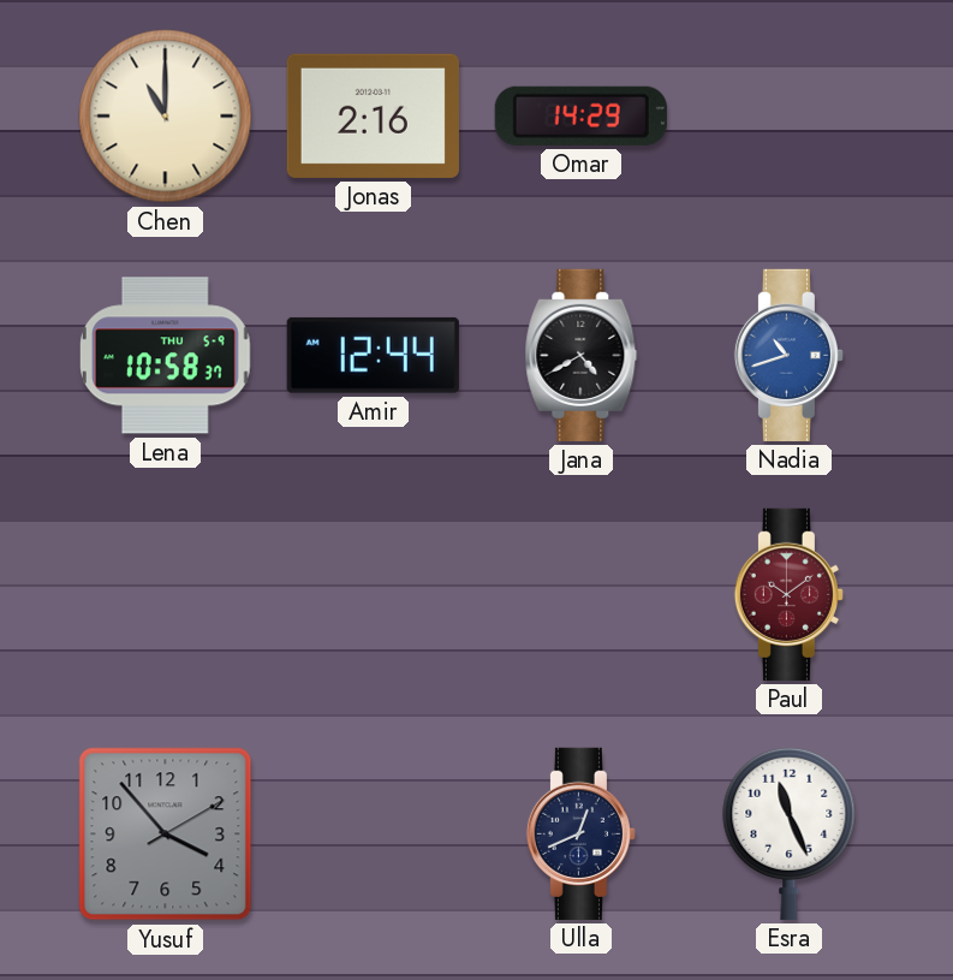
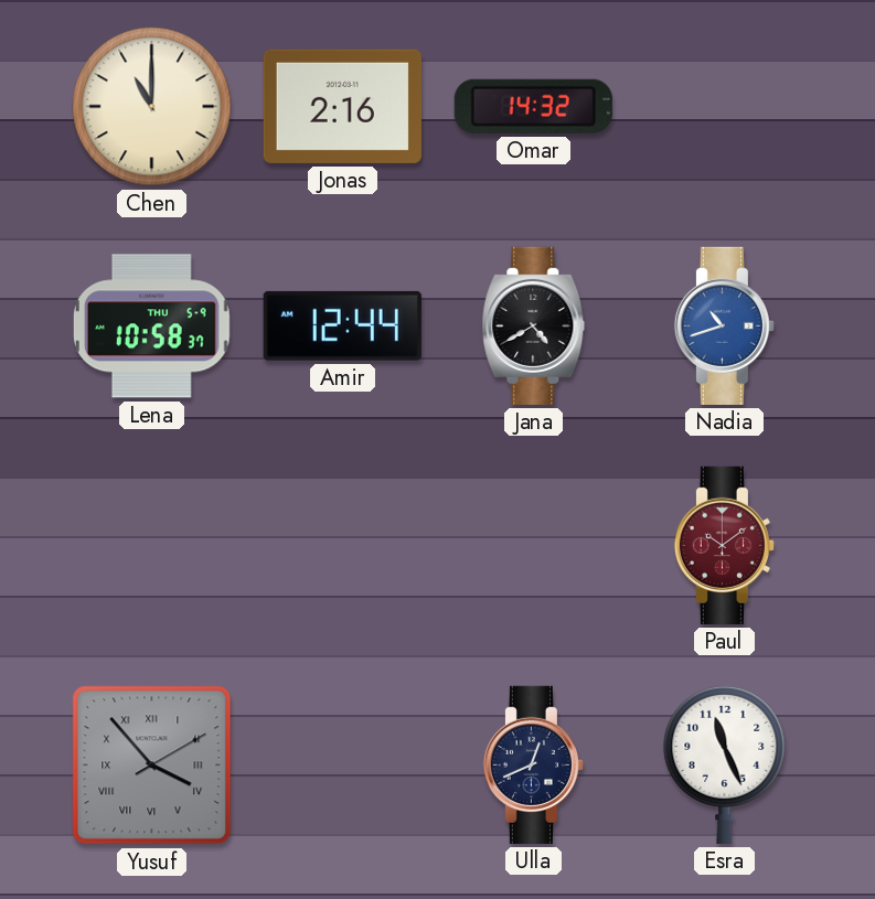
Omar: 14:29 -> 14:32 (533, 106)
Yusuf numerals: Arabic -> Roman (152, 766)
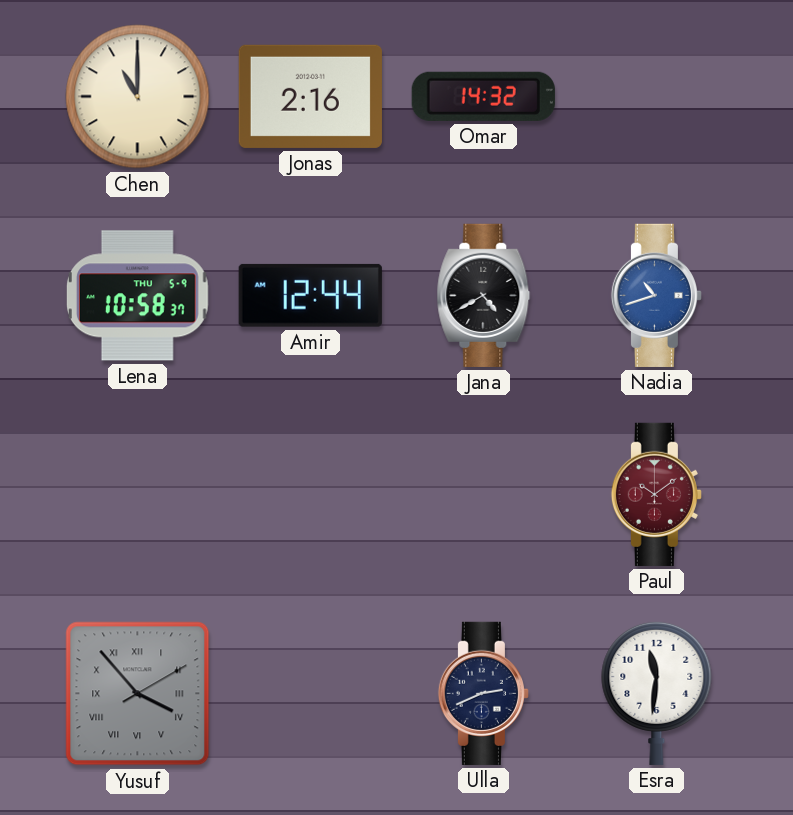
Ulla: 12:41 -> 2:41 (483, 693)
Esra: 11:26 -> 11:31 (657, 693)
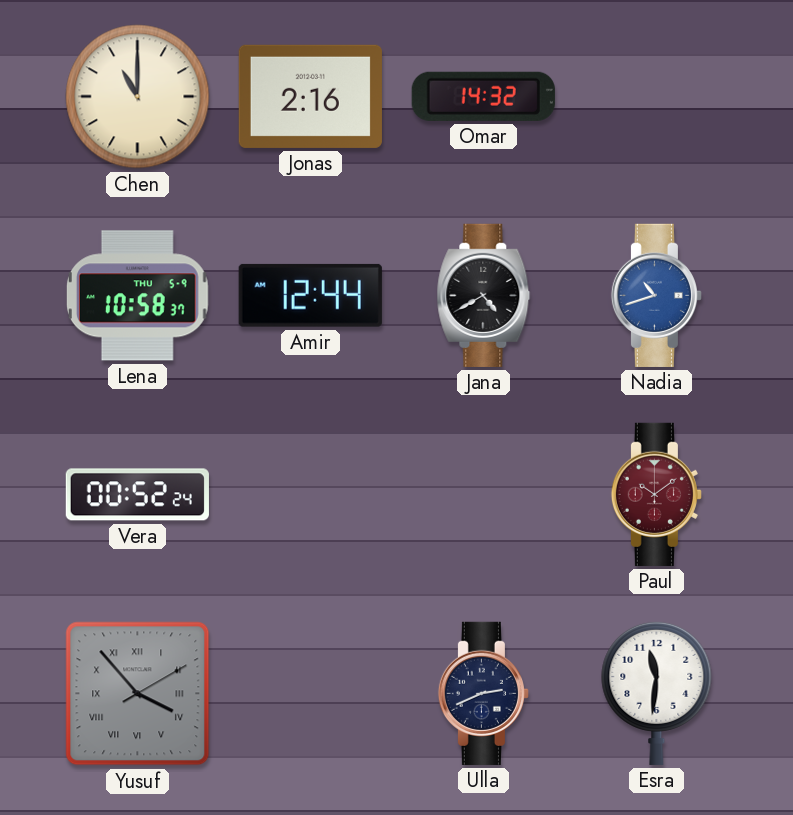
Vera: none -> 00:52 (137, 495)
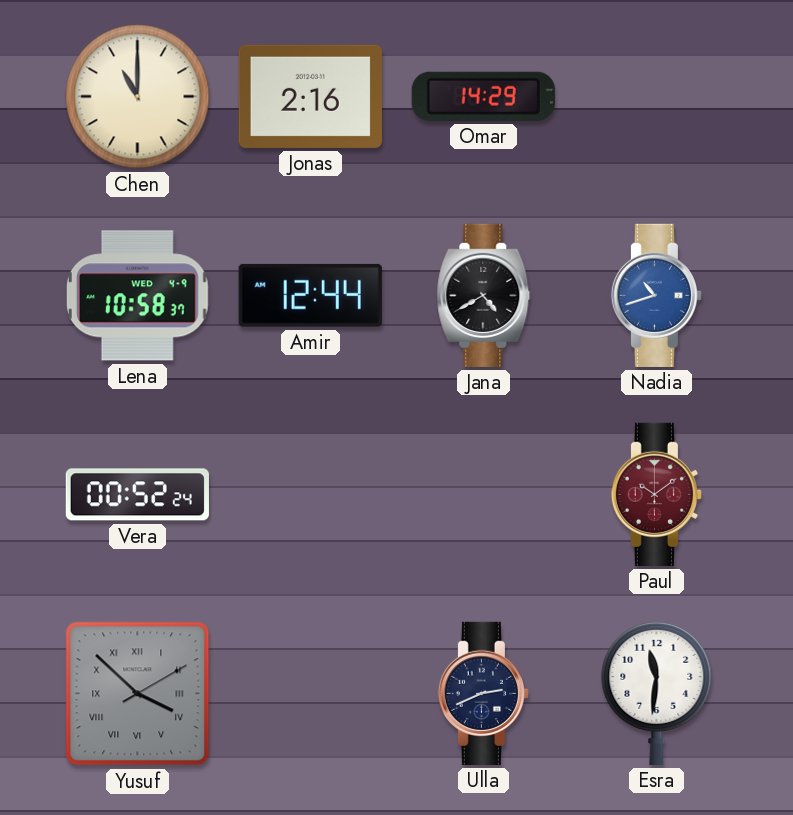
Omar: 14:32 -> 14:29 (483, 96)
Lena date: THU 5-9 -> WED 4-9 (137, 296)
Yusuf: 3:53 -> 3:52 (138, 694)
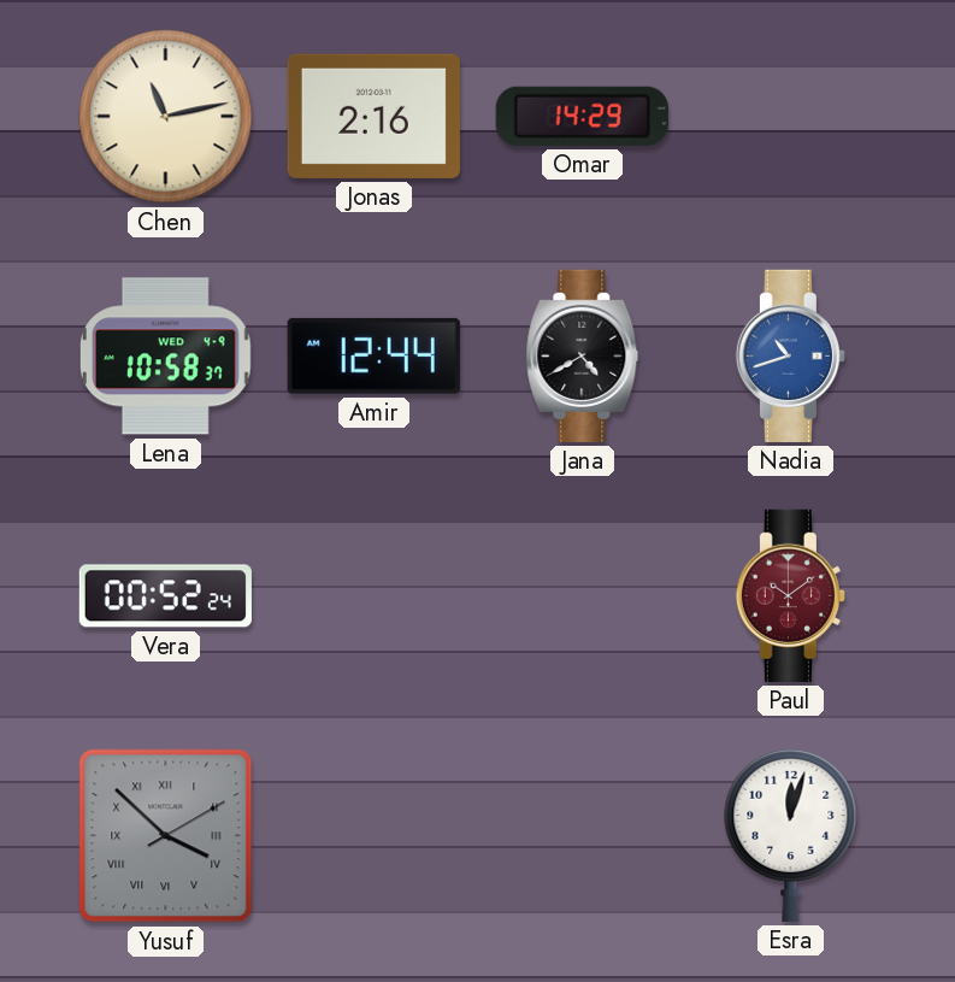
Chen: 11:00 -> 11:13 (166, 117)
Ulla: 2:41 -> none (483, 693)
Esra: 11:31 -> 12:03 (791, 835)
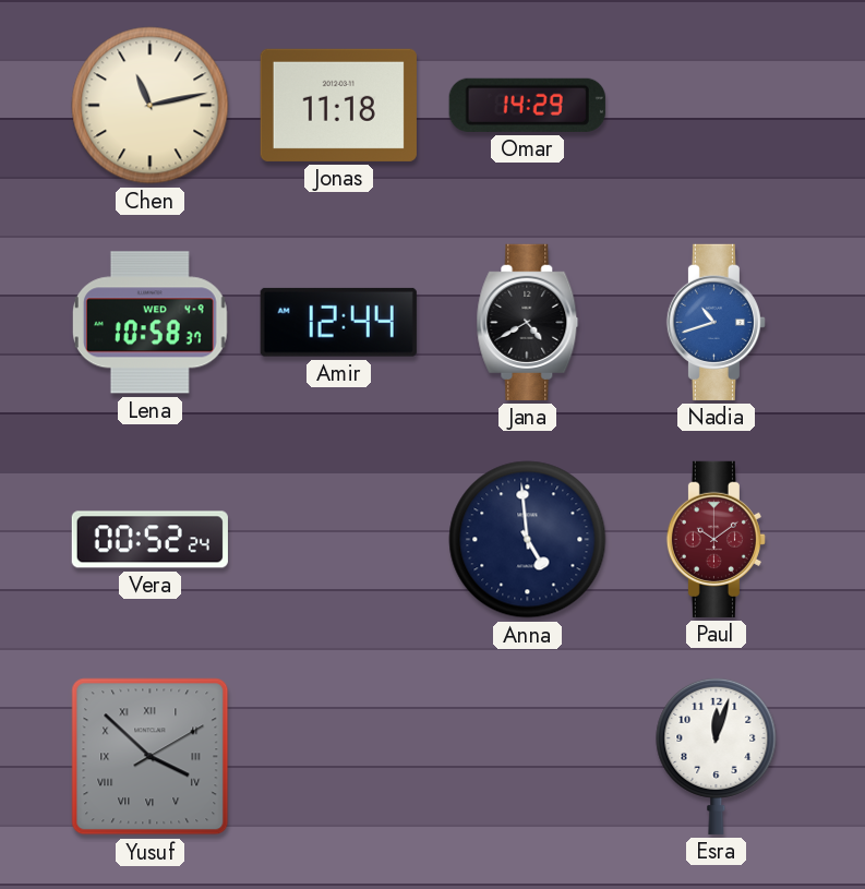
Jonas: 2:16 -> 11:18 (338, 105)
Anna: none -> 4:59 (528, 540)
